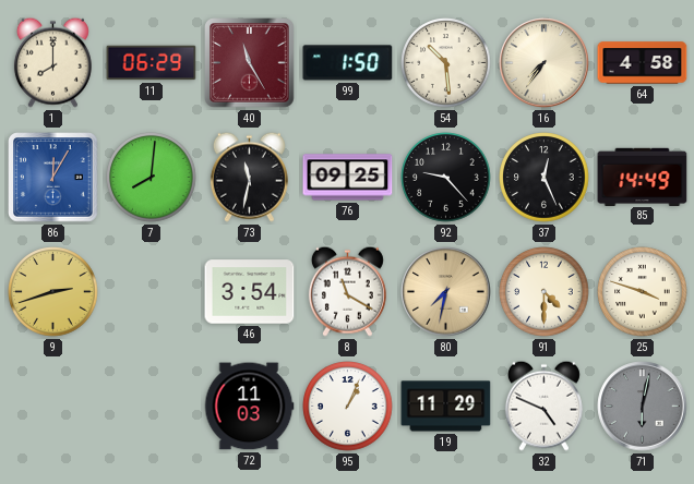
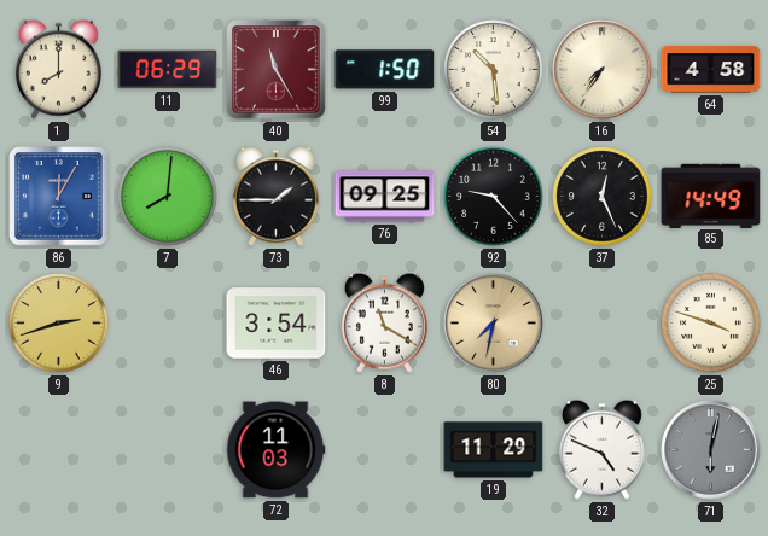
73: 11:32 -> 1:45 (275, 196)
91: 4:30 -> none (545, 292)
95: 1:04 -> none (348, 407)
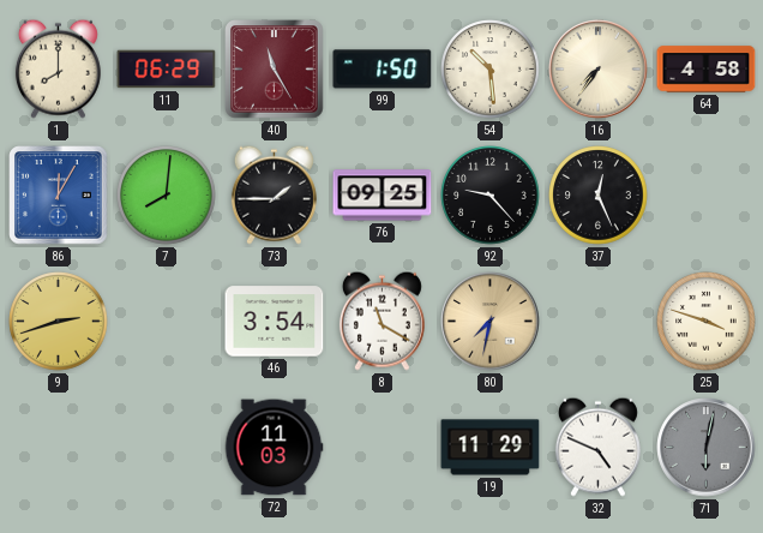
85: 14:49 -> none (711, 196)
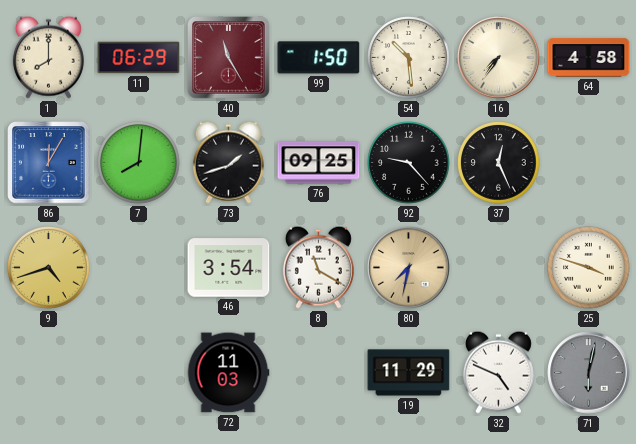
73: 1:45 -> 1:42 (228, 162)
9: 2:42 -> 4:42 (49, 268)
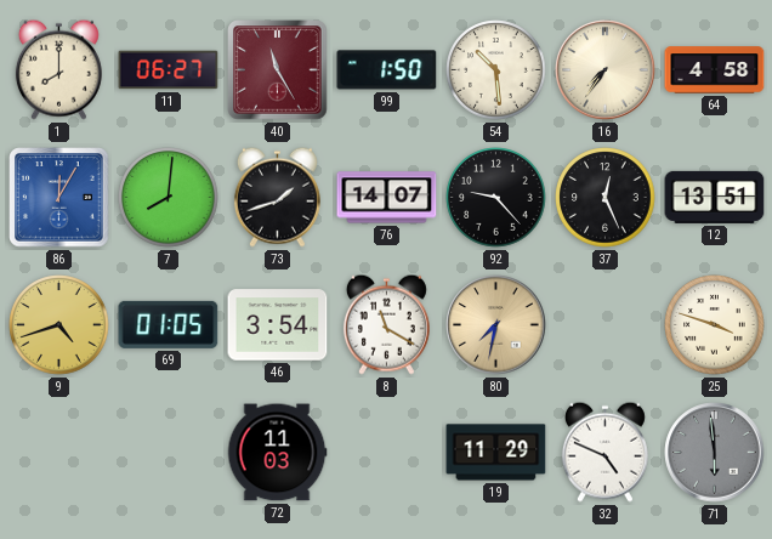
11: 06:29 -> 06:27 (169, 70)
76: 09:25 -> 14:07 (387, 198)
12: none -> 13:51 (715, 197)
69: none -> 01:05 (169, 324)
71: 6:02 -> 5:59 (715, 453)
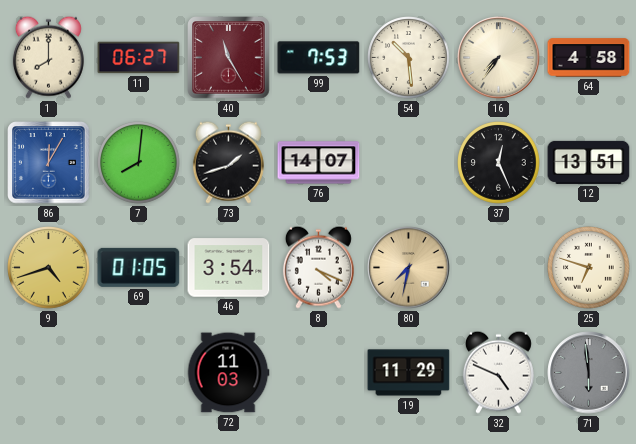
99: 1:50 -> 7:53 (319, 58)
92: 9:23 -> none (496, 198)
8: 11:20 -> 4:19 (318, 267)
25: 3:48 -> 6:48 (589, 268)
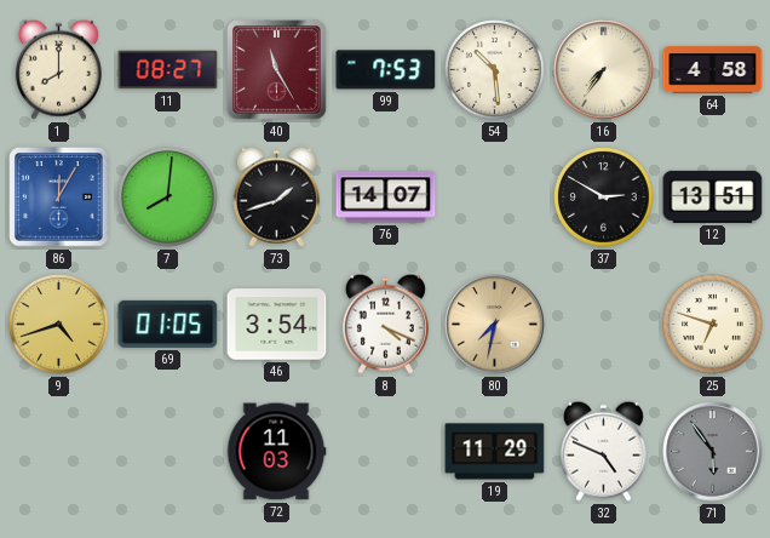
11: 06:27 -> 08:27 (168, 70)
37: 12:26 -> 2:50 (604, 198)
71: 5:59 -> 5:54 (713, 452)
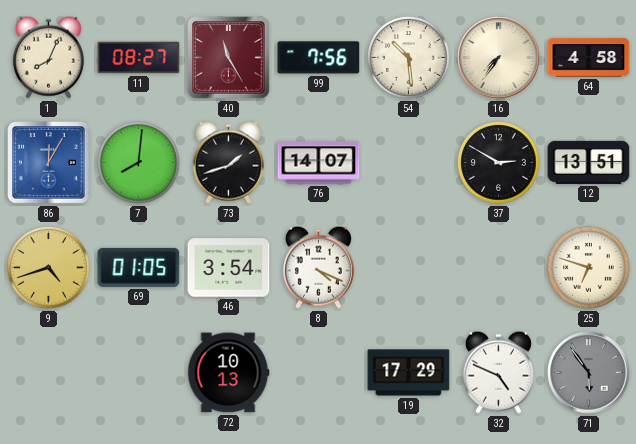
1: 8:00 -> 8:04 (48, 57)
99: 7:53 -> 7:56 (319, 58)
80: 7:32 -> none (495, 325)
72: 11:03 -> 10:13 (228, 373)
19: 11:29 -> 17:29 (409, 373)
